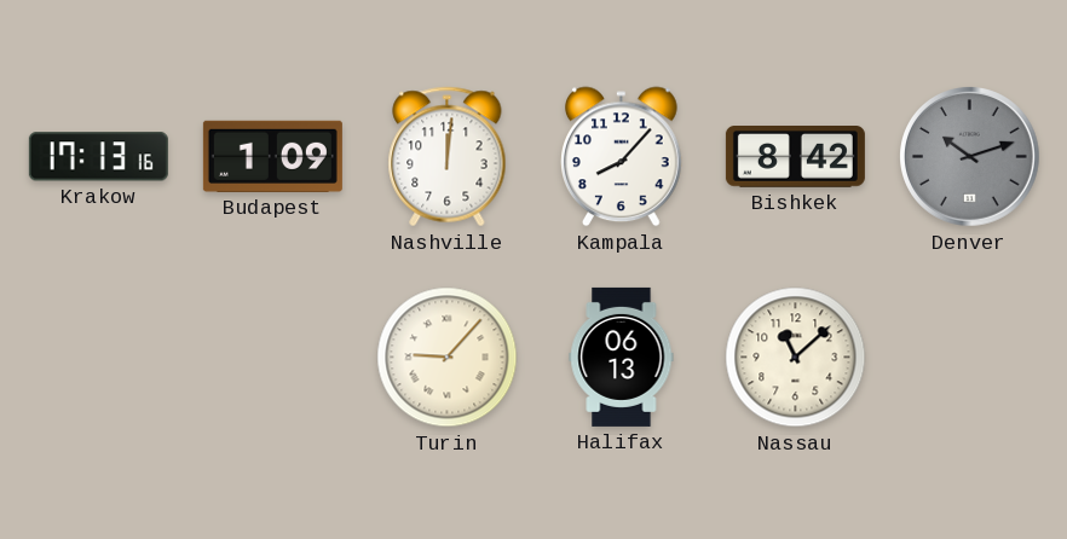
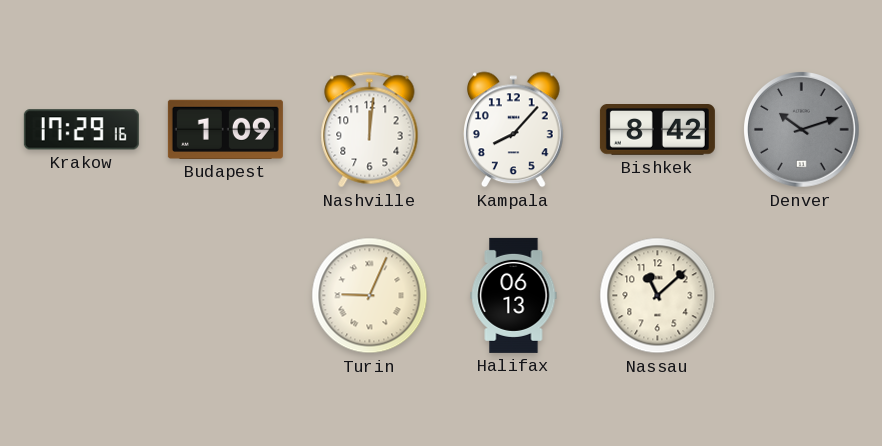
Krakow: 17:13 -> 17:29 (81, 130)
Turin: 9:07 -> 9:04 (370, 296)
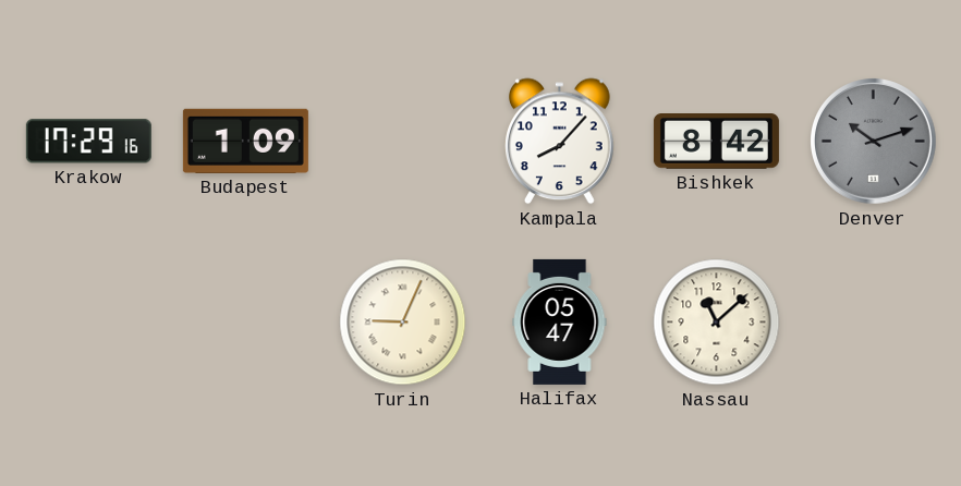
Nashville: 12:01 -> none (370, 130)
Halifax: 06:13 -> 05:47 (560, 321)
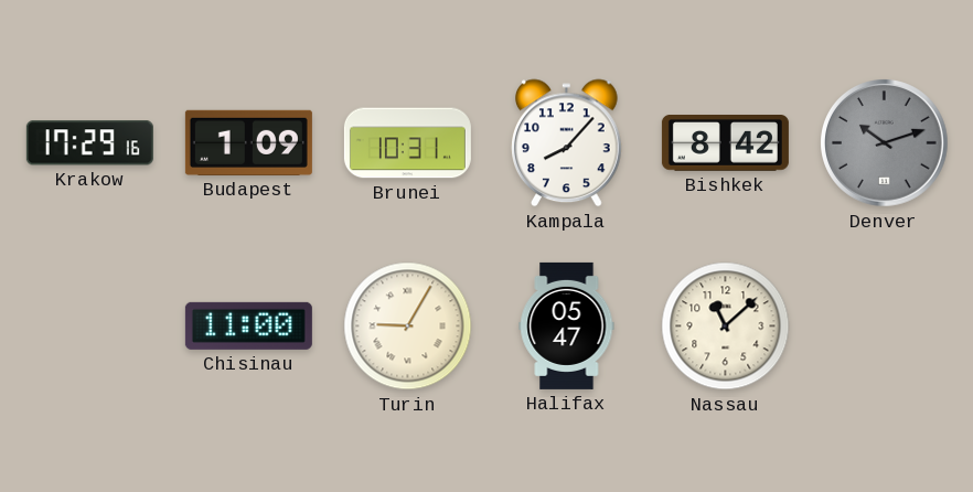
Brunei: none -> 10:31 (407, 143)
Chisinau: none -> 11:00 (248, 325)
Turin: 9:04 -> 9:05 (408, 327)
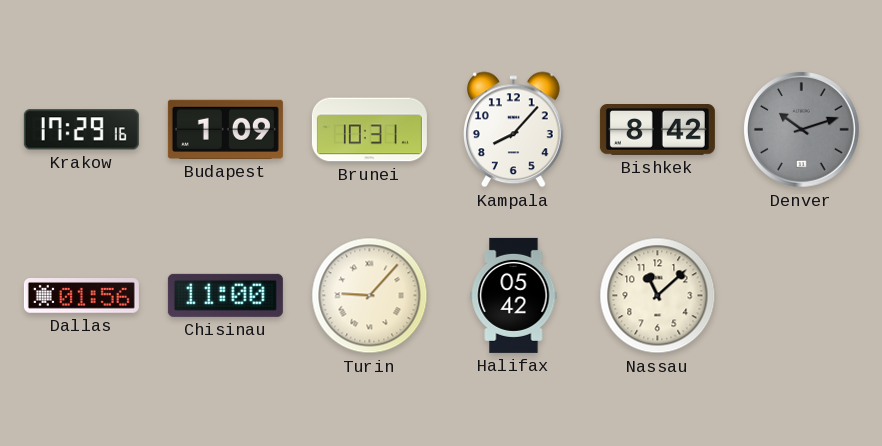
Dallas: none -> 01:56 (81, 296)
Turin: 9:05 -> 9:07 (370, 296)
Halifax: 05:47 -> 05:42 (514, 295)
